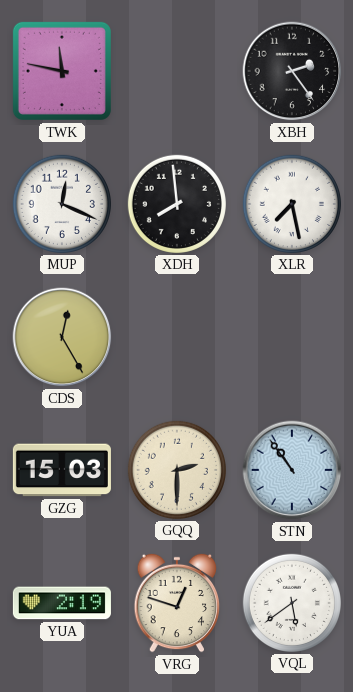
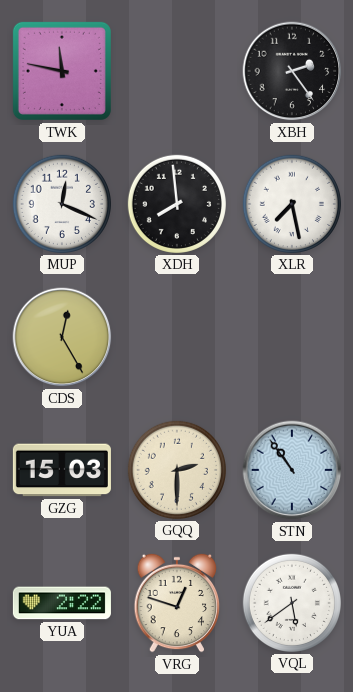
YUA: 2:19 -> 2:22 (62, 603)
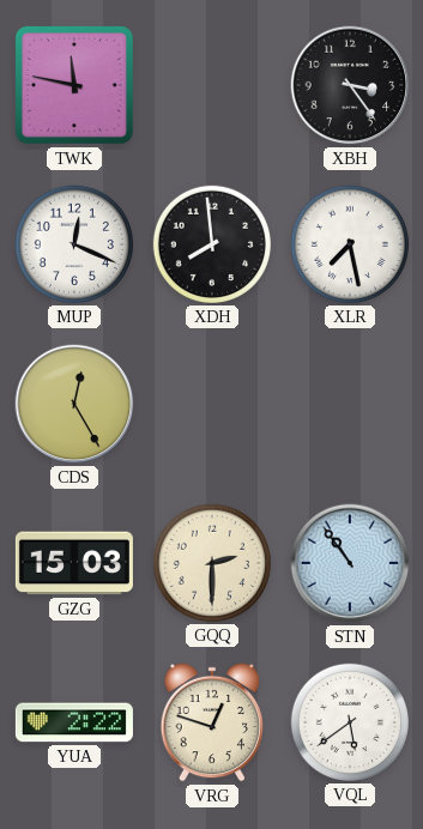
XBH: 2:24 -> 3:24 (350, 85)
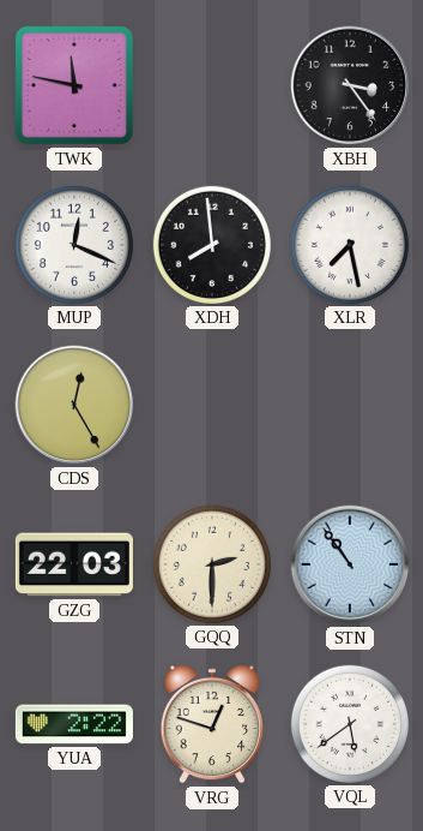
GZG: 15:03 -> 22:03 (74, 564)
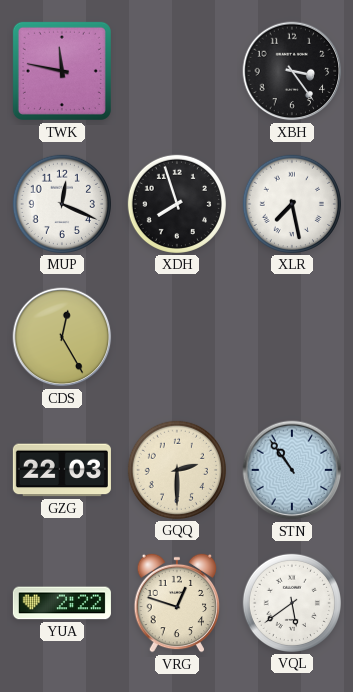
XDH: 7:59 -> 7:57 (177, 204)
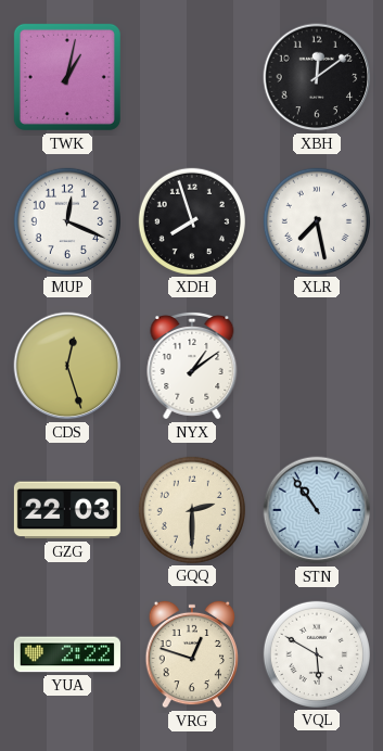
TWK: 11:47 -> 1:02 (67, 77)
XBH: 3:24 -> 12:09 (317, 77)
CDS: 12:25 -> 12:27 (67, 366)
NYX: none -> 1:09 (192, 366)
VQL: 5:39 -> 5:50 (317, 654)
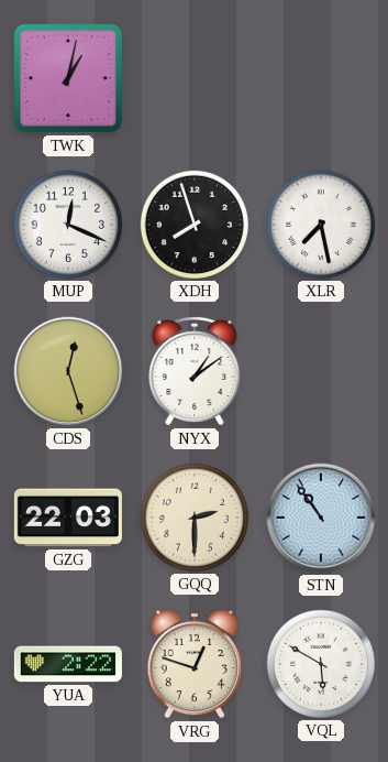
XBH: 12:09 -> none (317, 77)
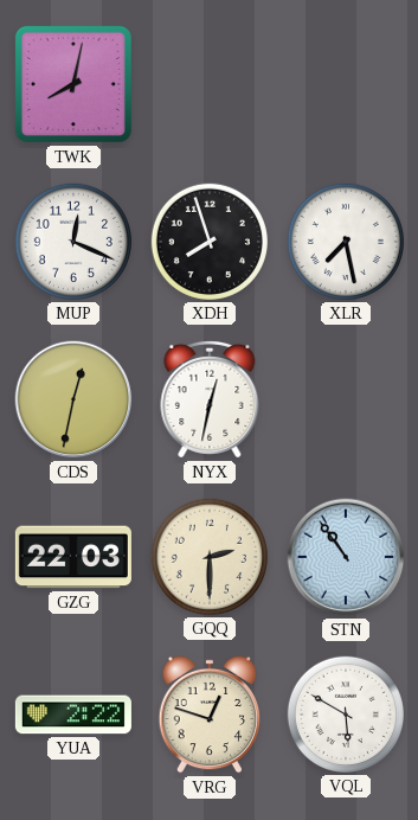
TWK: 1:02 -> 8:02 (73, 84)
CDS: 12:27 -> 12:32 (73, 399)
NYX: 1:09 -> 12:32 (210, 399)
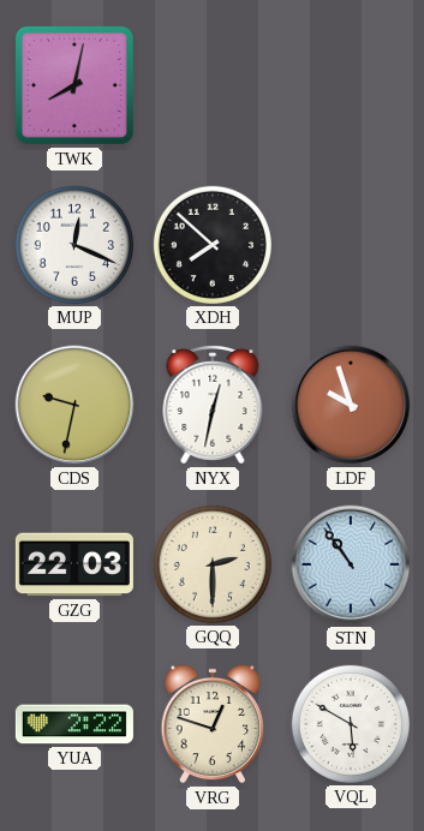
XDH: 7:57 -> 7:52 (213, 245)
XLR: 7:28 -> none (346, 242)
CDS: 12:32 -> 9:32 (74, 405)
LDF: none -> 9:57 (351, 405)
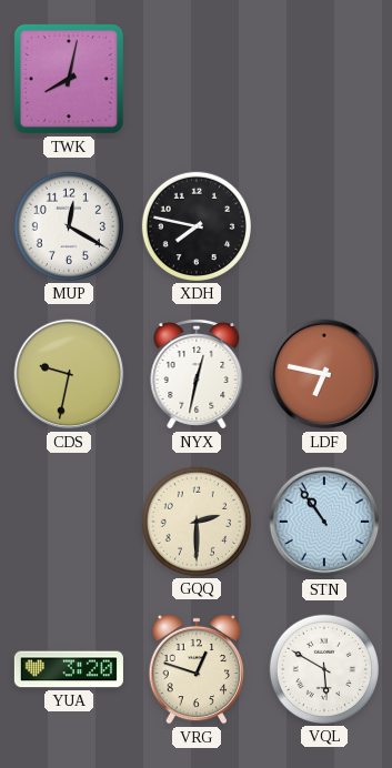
MUP: 12:19 -> 12:20 (69, 226)
XDH: 7:52 -> 7:47 (197, 226)
LDF: 9:57 -> 6:47 (324, 374)
GZG: 22:03 -> none (74, 564)
YUA: 2:22 -> 3:20 (69, 669)
